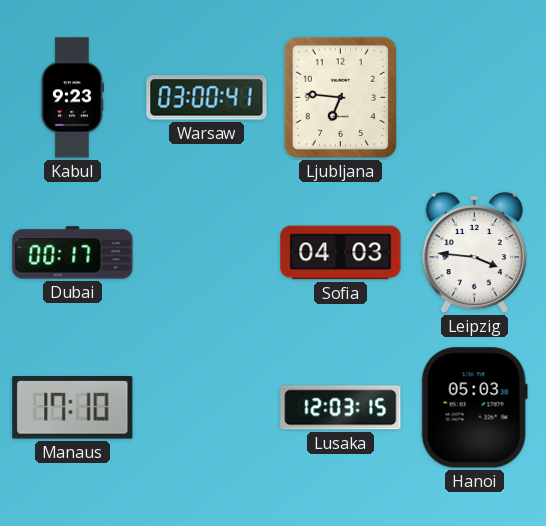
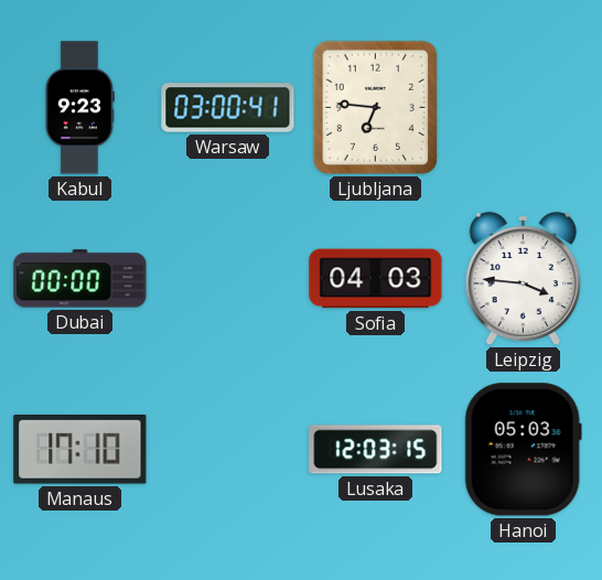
Dubai: 00:17 -> 00:00 (80, 279)
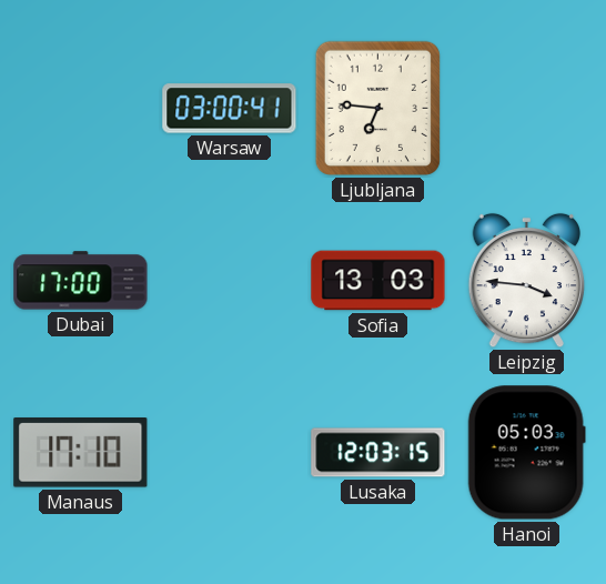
Kabul: 9:23 -> none (79, 108)
Dubai: 00:00 -> 17:00 (81, 281)
Sofia: 04:03 -> 13:03 (378, 281)
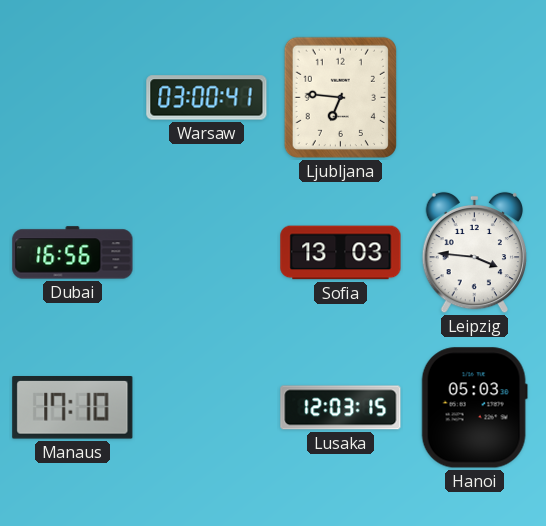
Dubai: 17:00 -> 16:56 (73, 253)
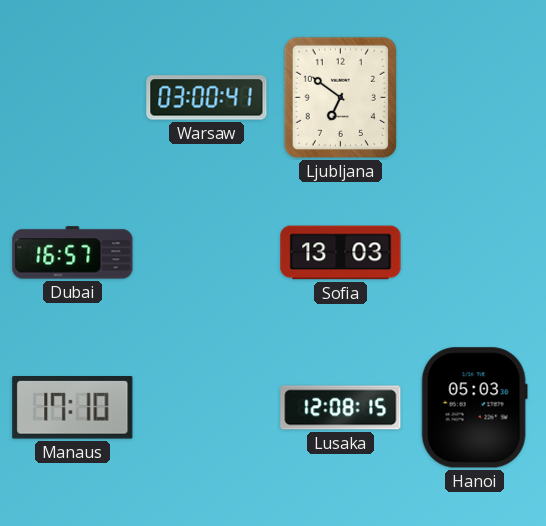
Ljubljana: 6:46 -> 6:51 (340, 97)
Dubai: 16:56 -> 16:57 (73, 253)
Leipzig: 3:46 -> none (474, 253)
Lusaka: 12:03 -> 12:08 (341, 408)
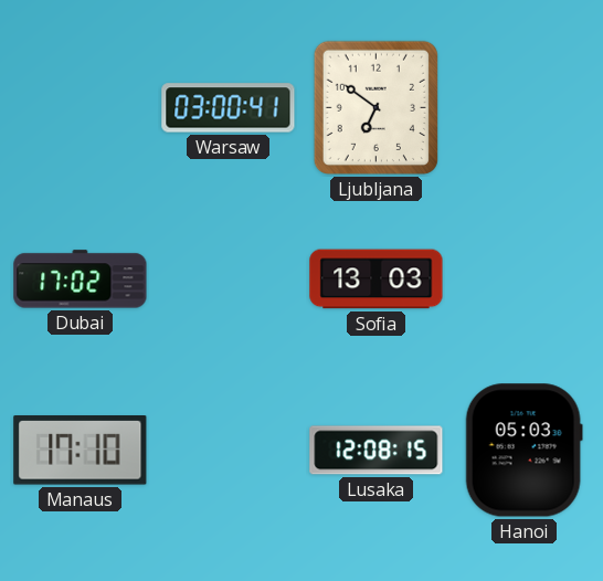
Dubai: 16:57 -> 17:02 (81, 279)
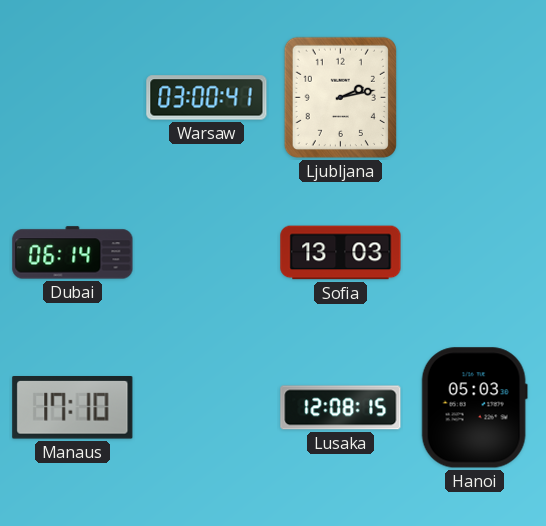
Ljubljana: 6:51 -> 2:13 (340, 97)
Dubai: 17:02 -> 06:14 (73, 253)
